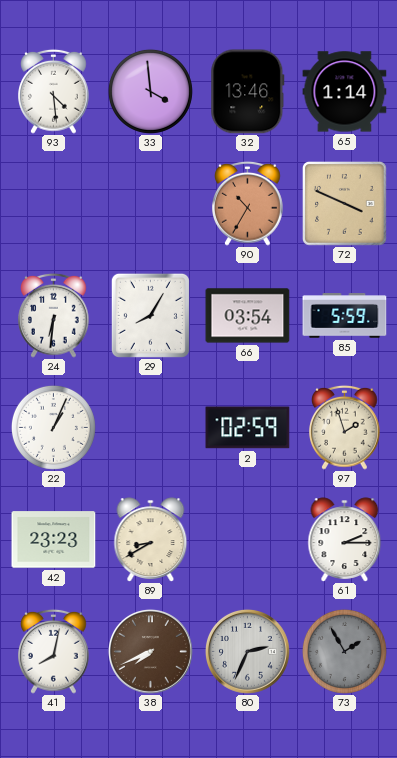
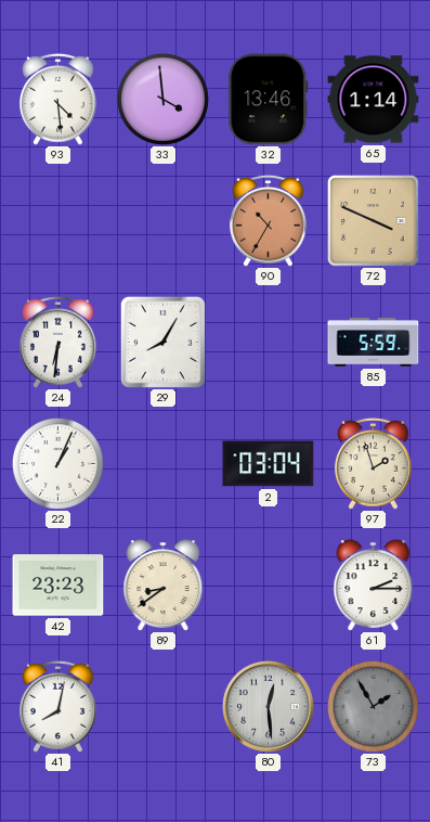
66: 03:54 -> none (248, 316)
2: 02:59 -> 03:04 (269, 464)
89: 8:40 -> 8:39 (164, 586)
38: 7:41 -> none (150, 651)
80: 2:34 -> 12:29 (268, 706)
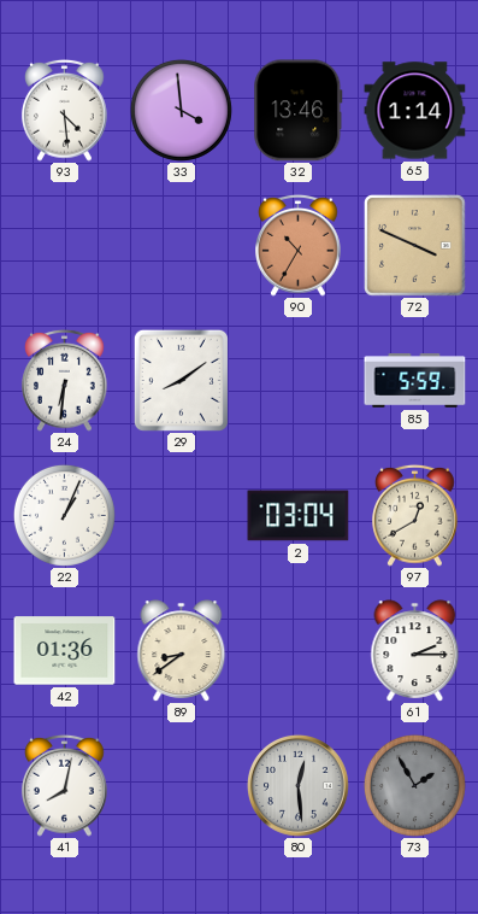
29: 8:05 -> 8:09 (181, 380)
97: 1:57 -> 12:40 (415, 515)
42: 23:23 -> 01:36 (65, 651)
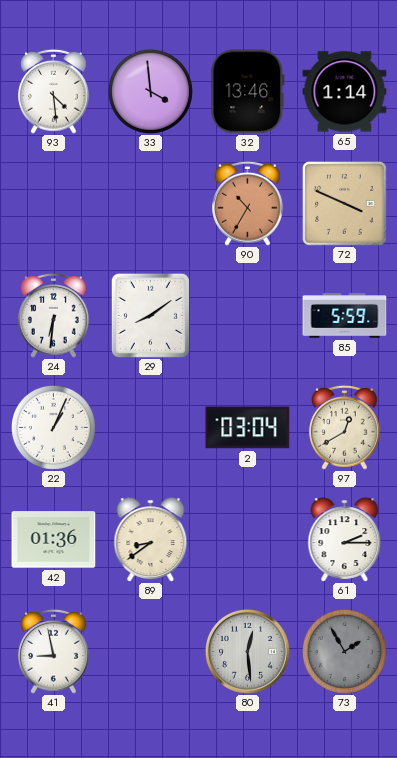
41: 8:02 -> 8:58 (54, 651)
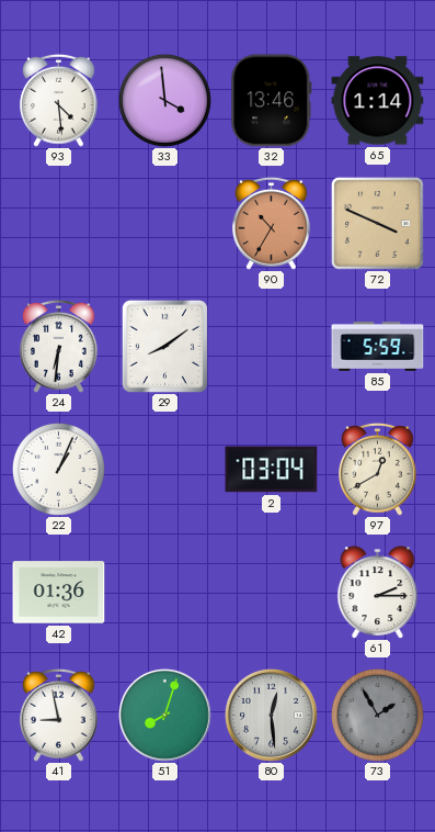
89: 8:39 -> none (151, 540)
51: none -> 8:03 (164, 715)
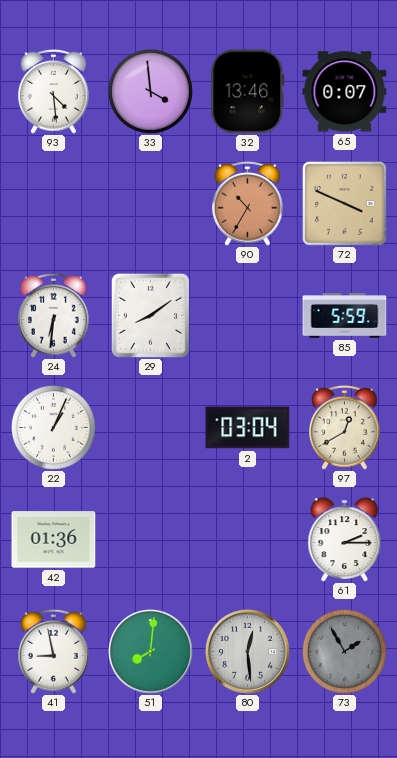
65: 1:14 -> 0:07 (345, 92)
51: 8:03 -> 8:01 (150, 651)
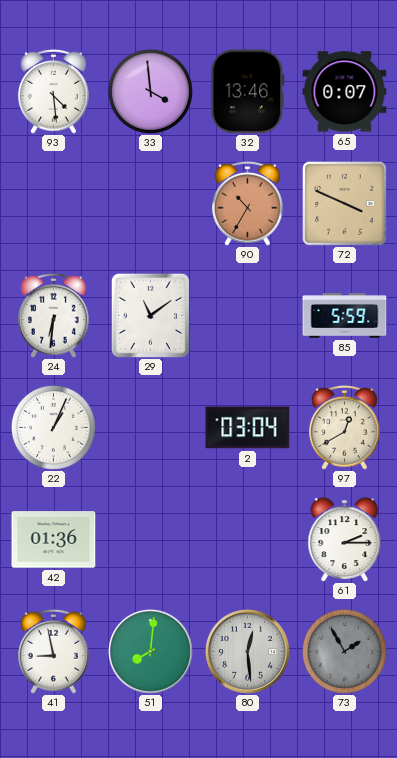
29: 8:09 -> 11:09 (150, 315)
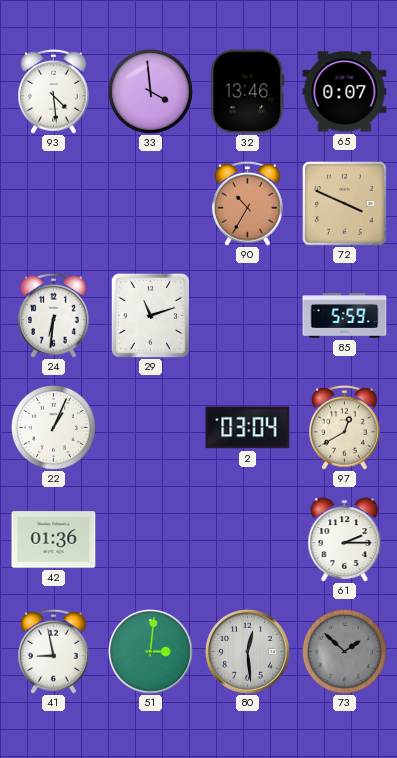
29: 11:09 -> 11:12 (150, 315)
51: 8:01 -> 3:01 (150, 651)
73: 1:55 -> 1:52 (344, 651)
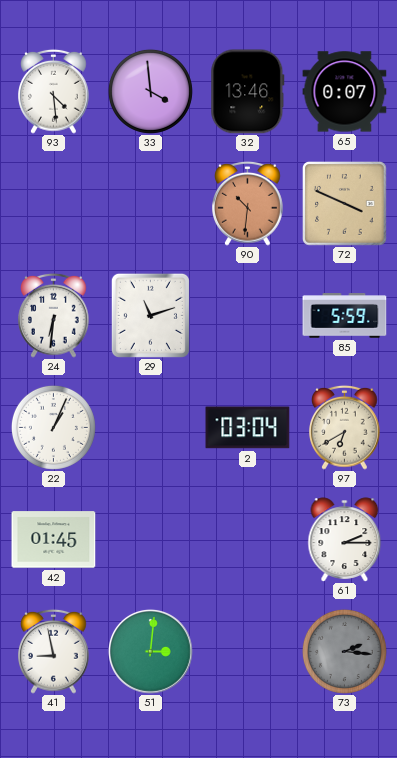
90: 10:35 -> 10:31 (248, 203)
97: 12:40 -> 6:40 (345, 427)
42: 01:36 -> 01:45 (54, 540)
80: 12:29 -> none (247, 651)
73: 1:52 -> 2:16 (344, 651)
